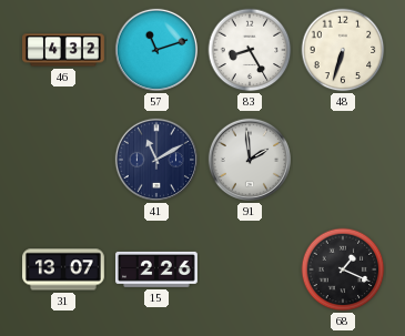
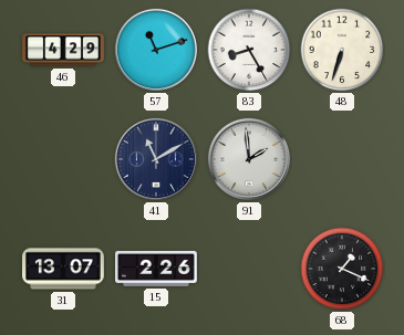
46: 4:32 -> 4:29 (63, 50)
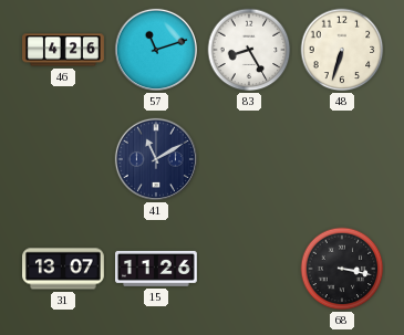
46: 4:29 -> 4:26 (63, 50)
91: 1:59 -> none (249, 159)
15: 2:26 -> 11:26 (157, 269)
68: 1:19 -> 3:17 (342, 269)
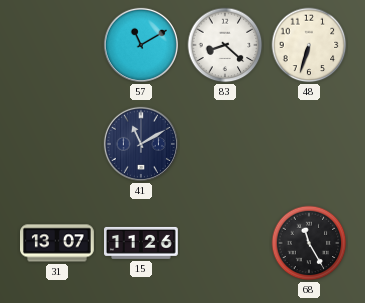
46: 4:26 -> none (63, 50)
57: 11:12 -> 11:10 (141, 45)
83: 8:25 -> 8:22 (225, 45)
68: 3:17 -> 11:25 (309, 243)
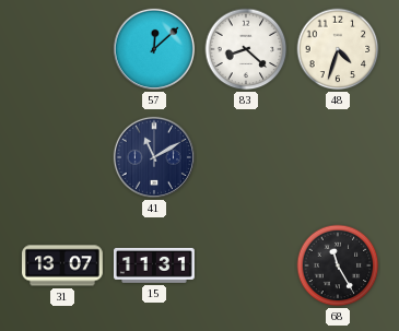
57: 11:10 -> 12:08 (154, 49)
48: 6:33 -> 4:33 (338, 49)
15: 11:26 -> 11:31 (155, 265)
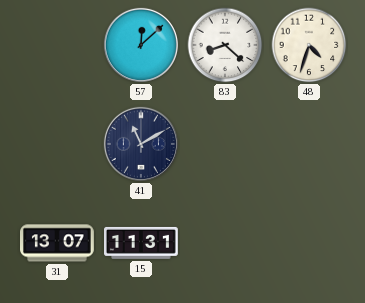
68: 11:25 -> none (338, 265)
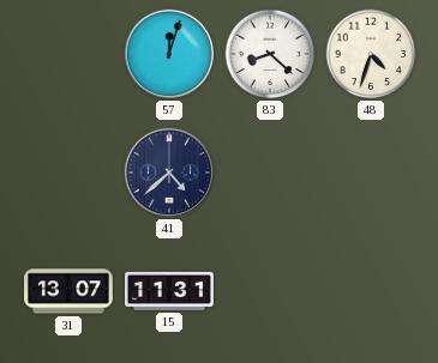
57: 12:08 -> 12:03 (169, 54)
41: 11:10 -> 4:38 (169, 173)
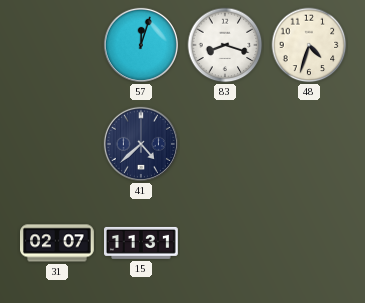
83: 8:22 -> 8:18 (225, 45)
31: 13:07 -> 02:07 (58, 243)
